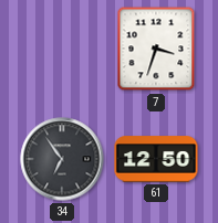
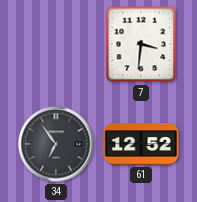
7: 3:33 -> 3:31 (141, 44)
61: 12:50 -> 12:52 (141, 144)
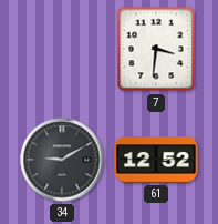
34: 6:54 -> 9:10 (62, 160)
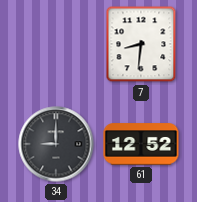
7: 3:31 -> 8:31 (141, 44)
34: 9:10 -> 9:00 (56, 144)
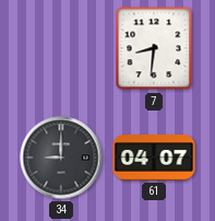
61: 12:52 -> 04:07 (154, 158)
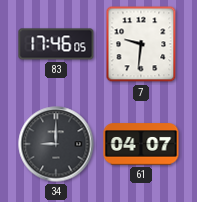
83: none -> 17:46 (56, 44)
7: 8:31 -> 9:31 (141, 44)
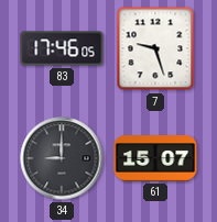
7: 9:31 -> 9:27 (155, 48)
61: 04:07 -> 15:07 (155, 158)
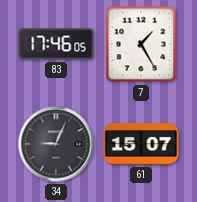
7: 9:27 -> 1:25 (141, 44)
34: 9:00 -> 9:04 (56, 144)
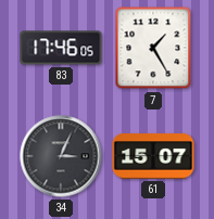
34: 9:04 -> 3:04 (61, 156)
